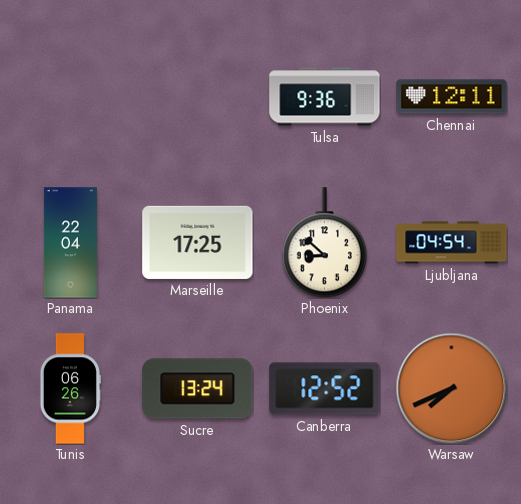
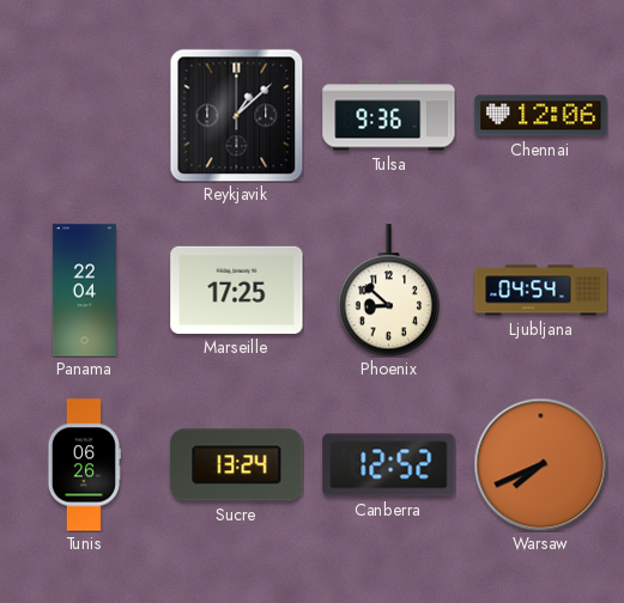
Reykjavik: none -> 1:08 (236, 115)
Chennai: 12:11 -> 12:06 (541, 116)
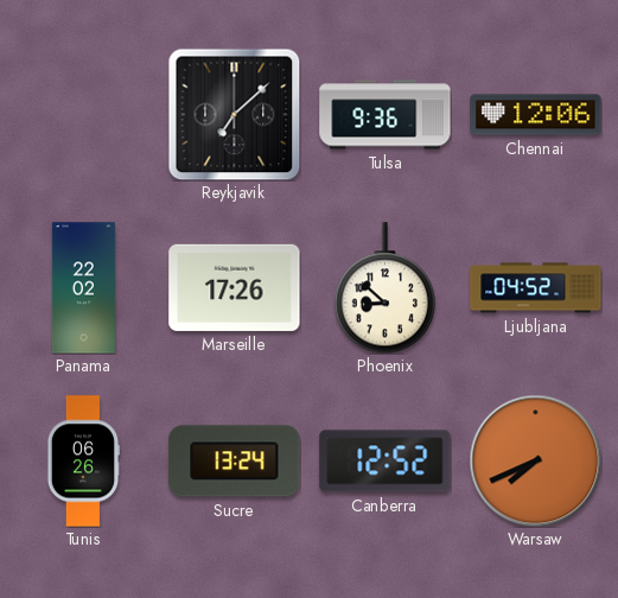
Reykjavik: 1:08 -> 7:08 (234, 114)
Panama: 22:04 -> 22:02 (83, 288)
Marseille: 17:25 -> 17:26 (235, 287)
Ljubljana: 04:54 -> 04:52 (536, 288)
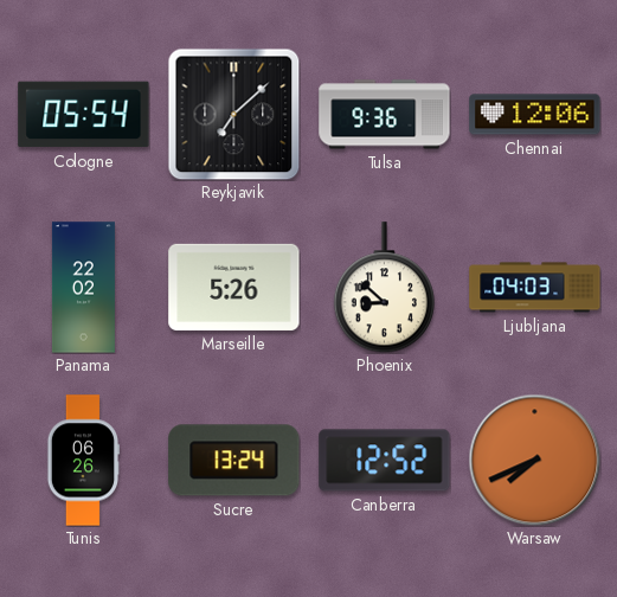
Cologne: none -> 05:54 (84, 115)
Marseille: 17:26 -> 5:26 (234, 287)
Ljubljana: 04:52 -> 04:03 (535, 288)
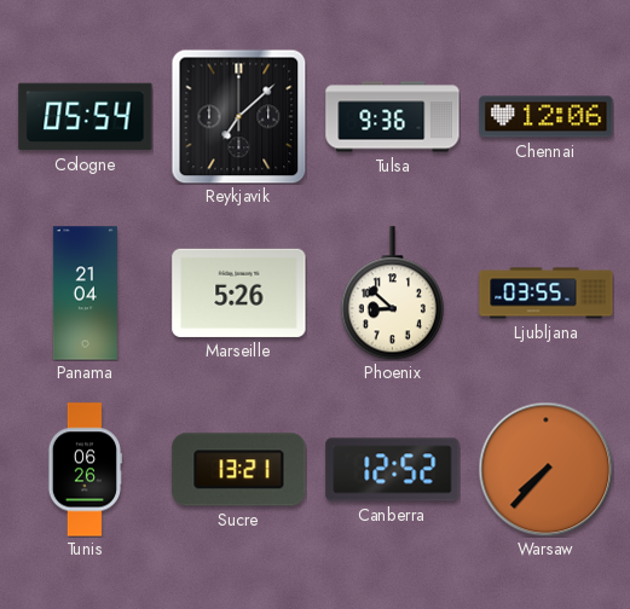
Panama: 22:02 -> 21:04 (85, 294)
Ljubljana: 04:03 -> 03:55 (547, 294)
Sucre: 13:24 -> 13:21 (239, 470)
Warsaw: 7:41 -> 7:37 (545, 469)
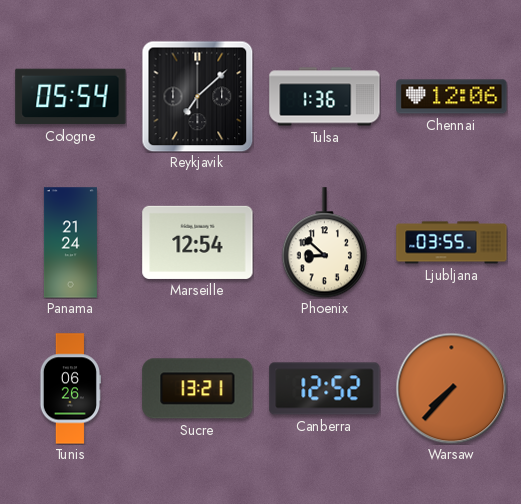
Tulsa: 9:36 -> 1:36 (325, 97)
Panama: 21:04 -> 21:24 (70, 243)
Marseille: 5:26 -> 12:54 (198, 242)
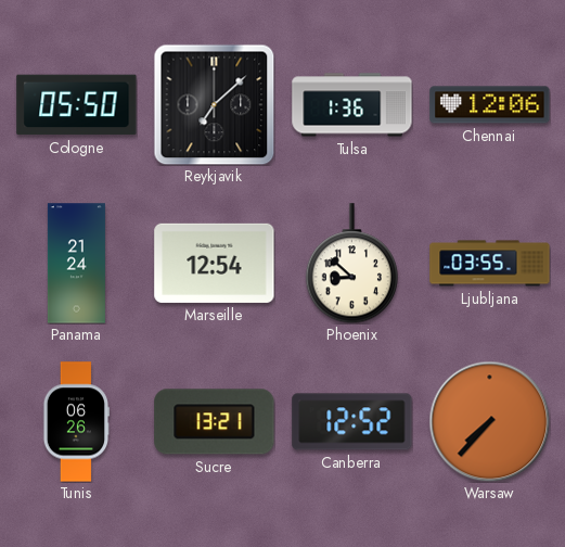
Cologne: 05:54 -> 05:50 (77, 105)
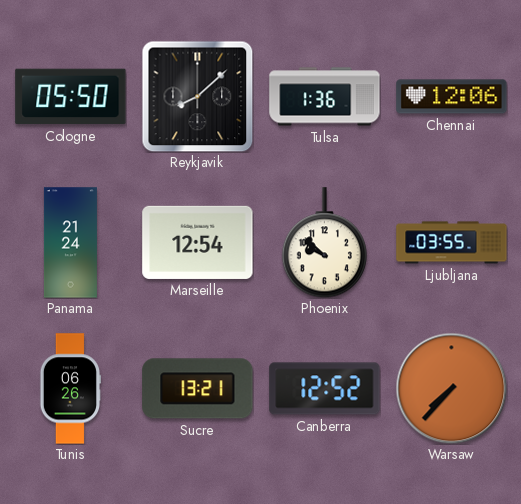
Reykjavik: 7:08 -> 8:08 (197, 96)
Phoenix: 8:52 -> 9:52 (324, 243)
